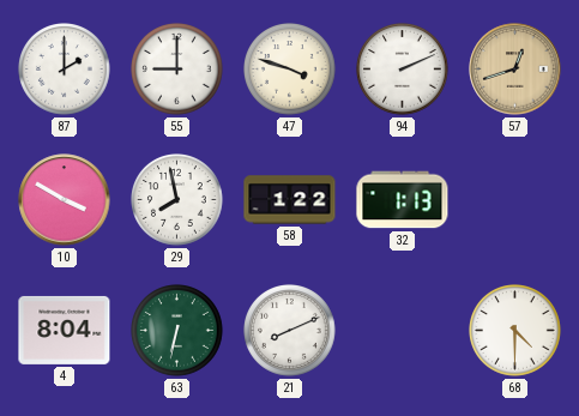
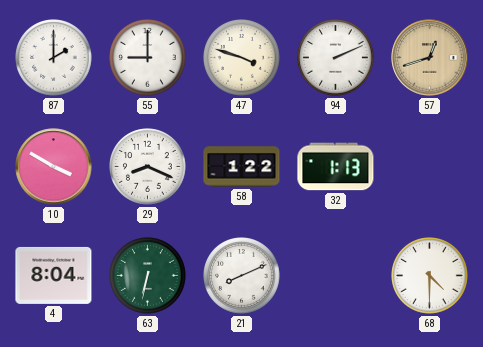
29: 7:58 -> 8:19 (148, 167)
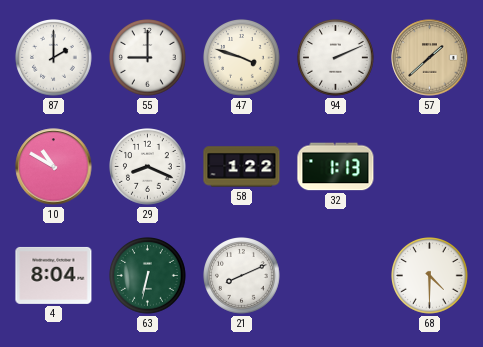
57: 12:42 -> 1:38 (430, 58)
10: 3:50 -> 10:50 (54, 167)
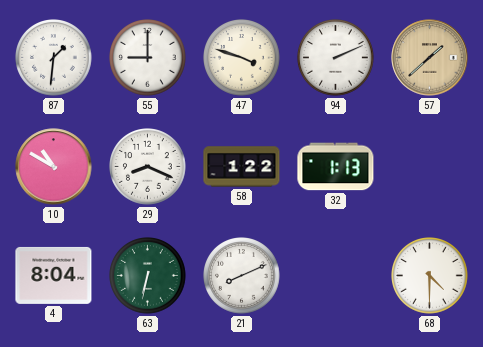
87: 2:00 -> 1:31 (54, 58)
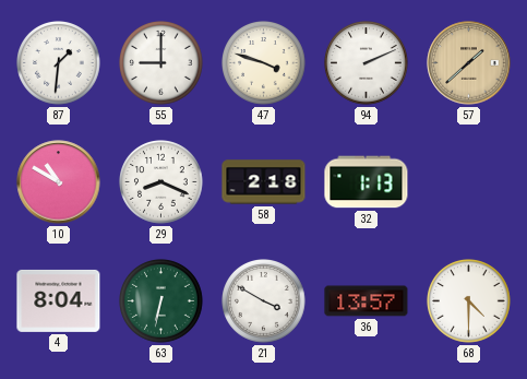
58: 1:22 -> 2:18 (264, 182)
21: 8:11 -> 3:50 (264, 301)
36: none -> 13:57 (367, 301)
